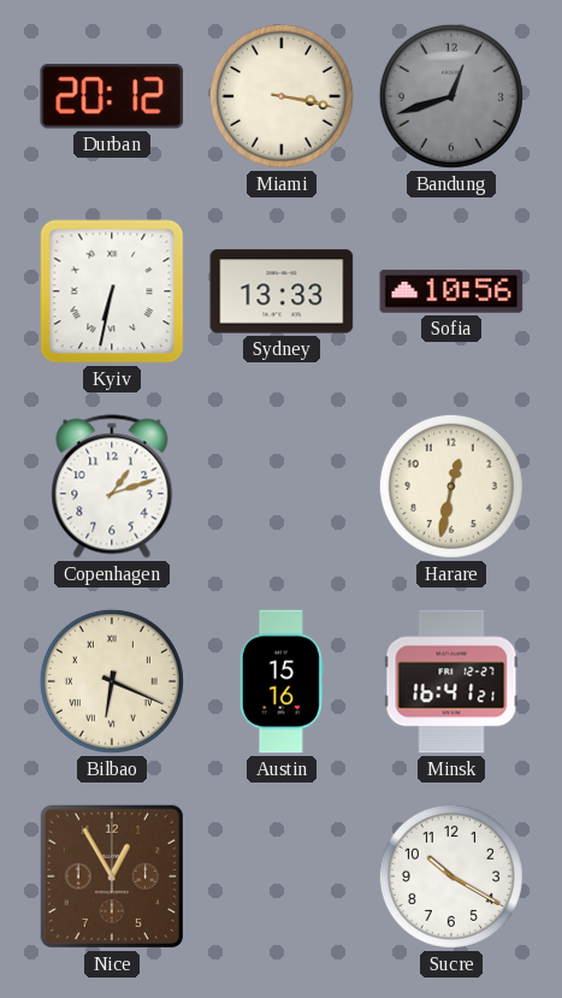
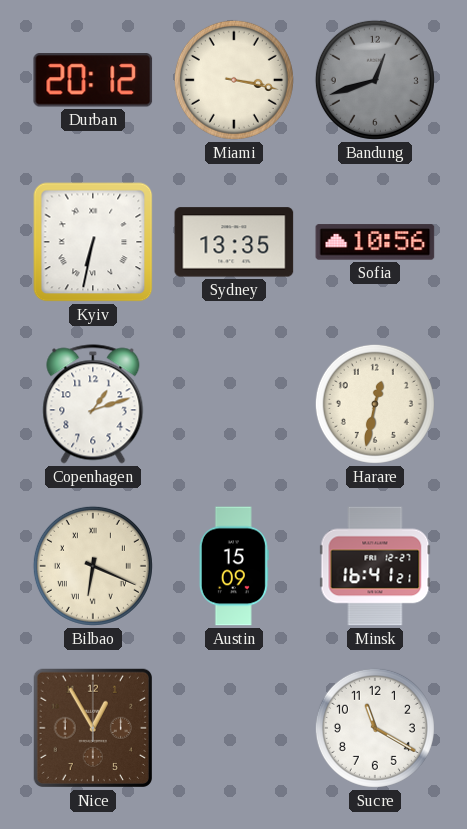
Sydney: 13:33 -> 13:35 (234, 242)
Austin: 15:16 -> 15:09 (234, 566)
Sucre: 10:20 -> 11:20 (375, 728)
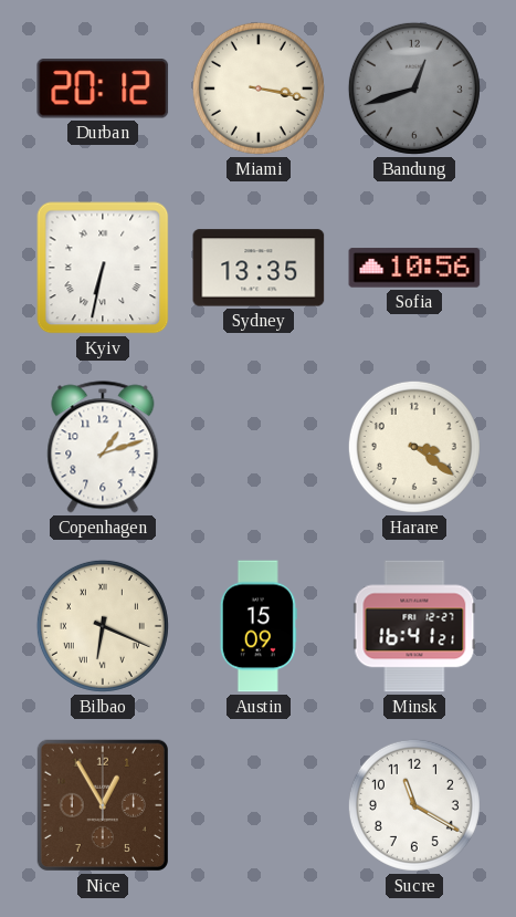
Harare: 12:32 -> 3:21 (414, 447)
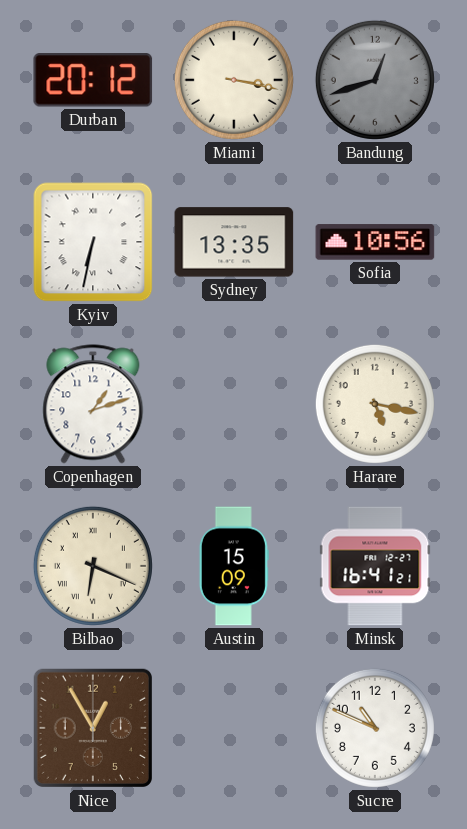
Harare: 3:21 -> 5:17 (375, 404)
Sucre: 11:20 -> 10:49 (375, 728)
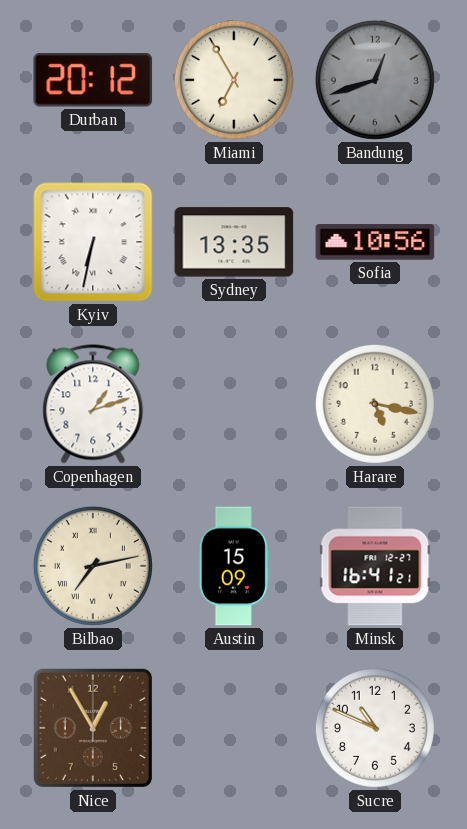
Miami: 3:17 -> 6:55 (234, 80)
Bilbao: 6:19 -> 7:13 (93, 566)
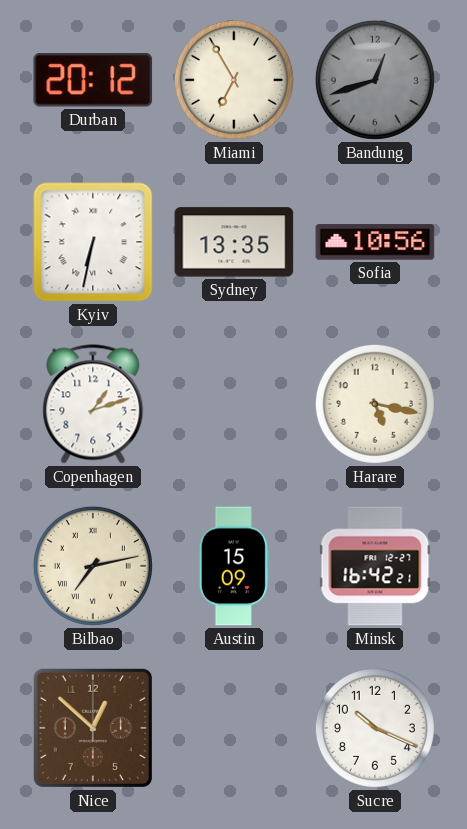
Minsk: 16:41 -> 16:42 (375, 566)
Nice: 12:55 -> 12:52 (93, 728)
Sucre: 10:49 -> 10:19 (375, 728)
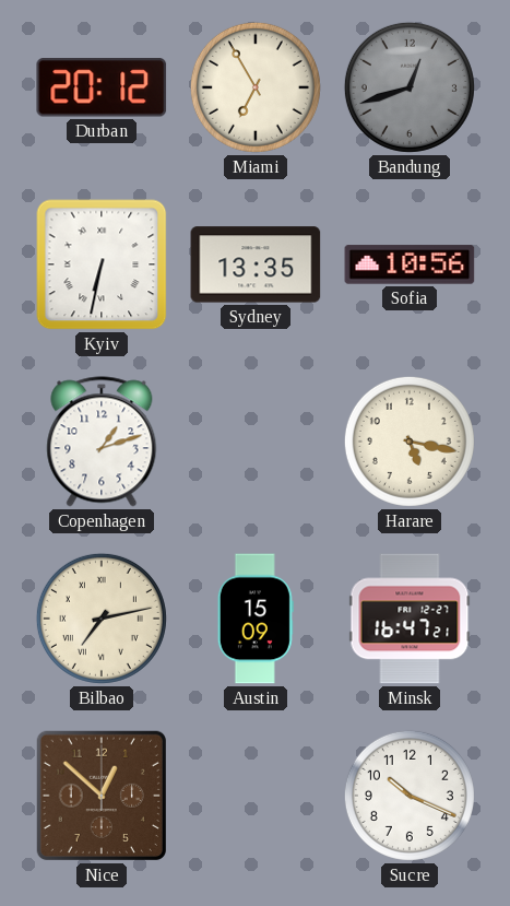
Minsk: 16:42 -> 16:47 (410, 619)
